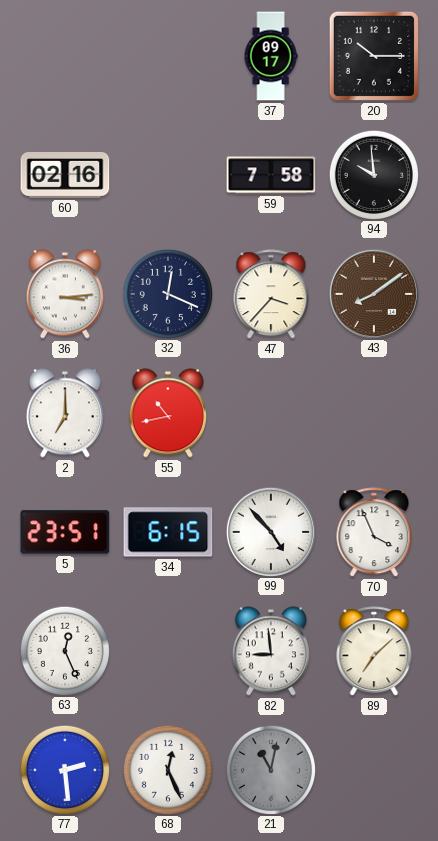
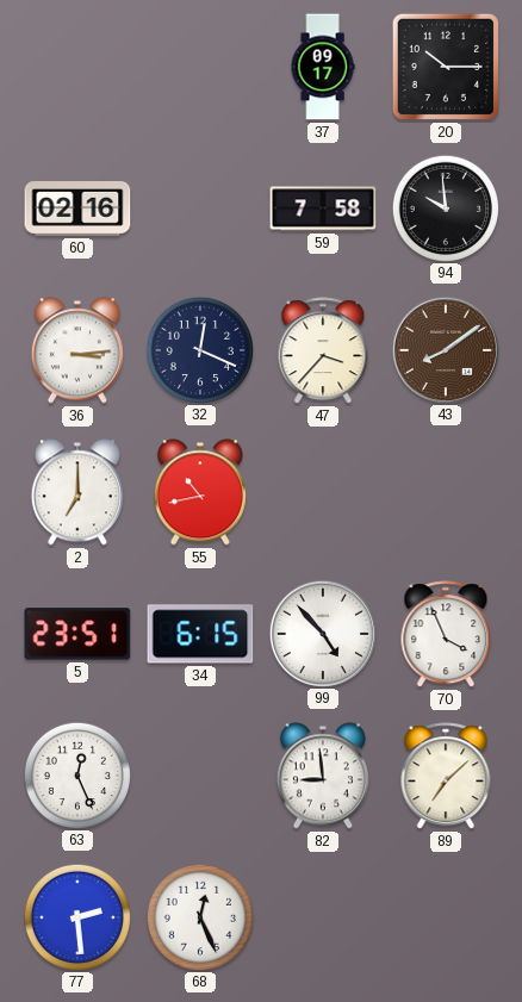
21: 11:02 -> none (270, 769)
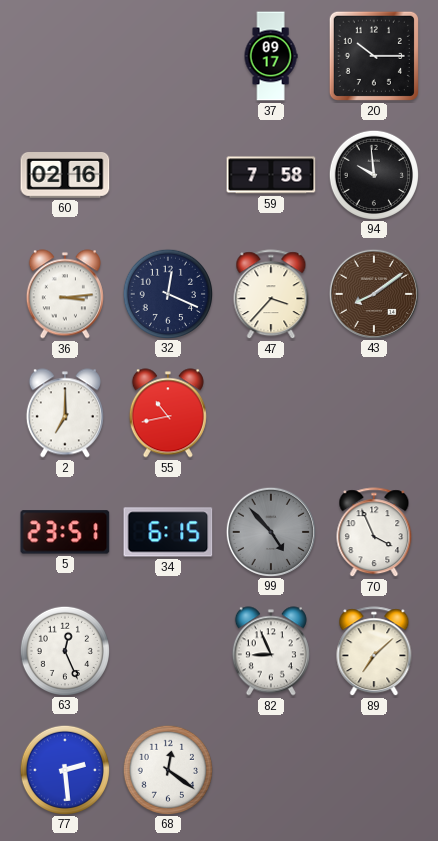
99 dial: white -> grey (270, 531)
82: 8:59 -> 8:56 (271, 651)
68: 12:26 -> 12:21 (167, 769)
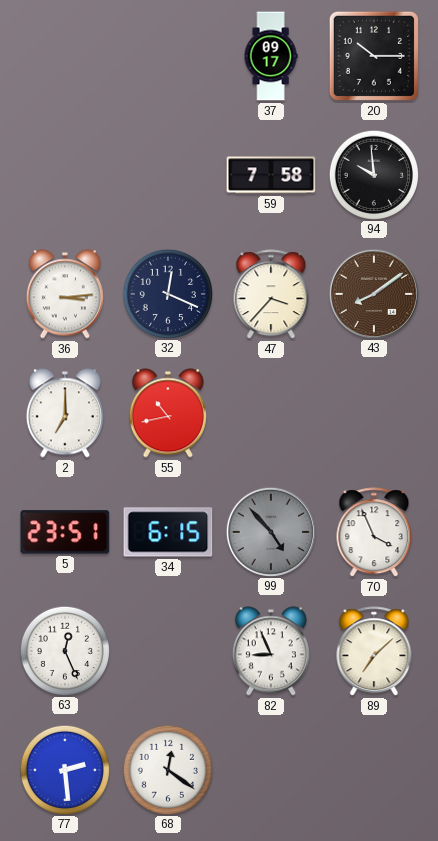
60: 02:16 -> none (65, 176)
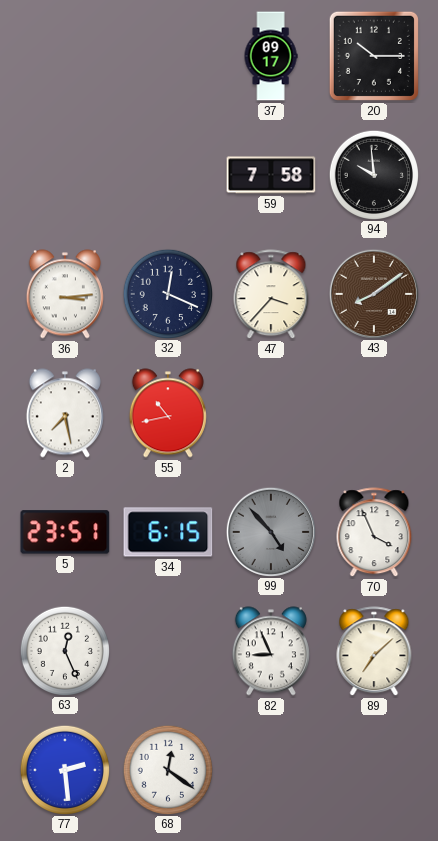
2: 7:00 -> 7:28 (65, 413)
